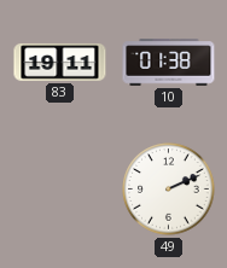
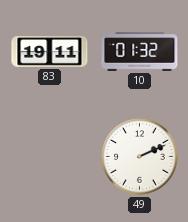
10: 01:38 -> 01:32 (140, 52)
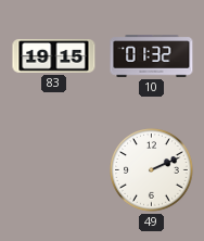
83: 19:11 -> 19:15 (54, 55)
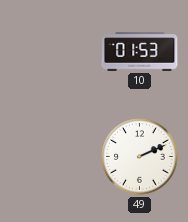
83: 19:15 -> none (54, 55)
10: 01:32 -> 01:53 (140, 52)
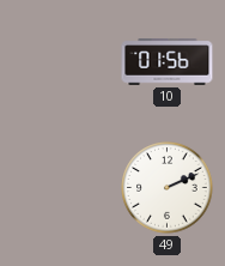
10: 01:53 -> 01:56 (168, 62)
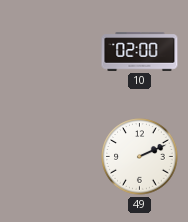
10: 01:56 -> 02:00 (140, 52)
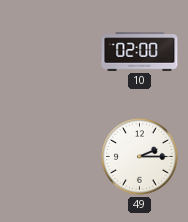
49: 2:11 -> 2:15 (140, 157)
